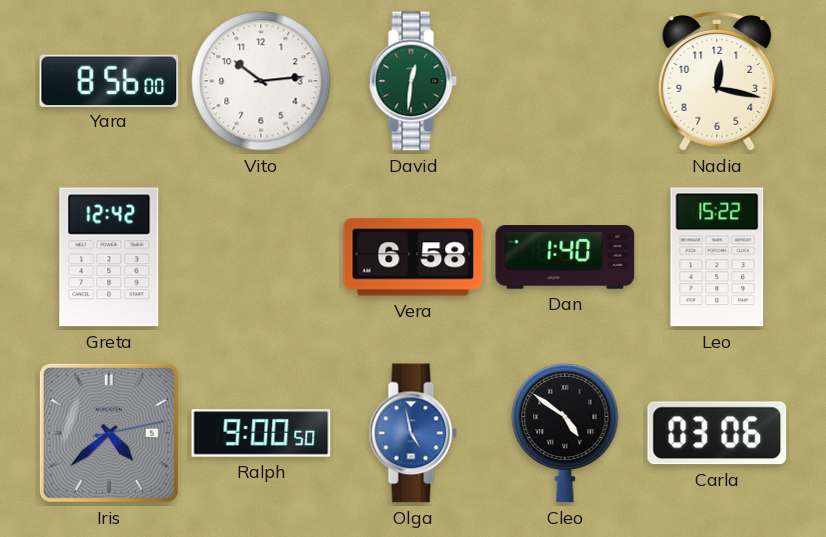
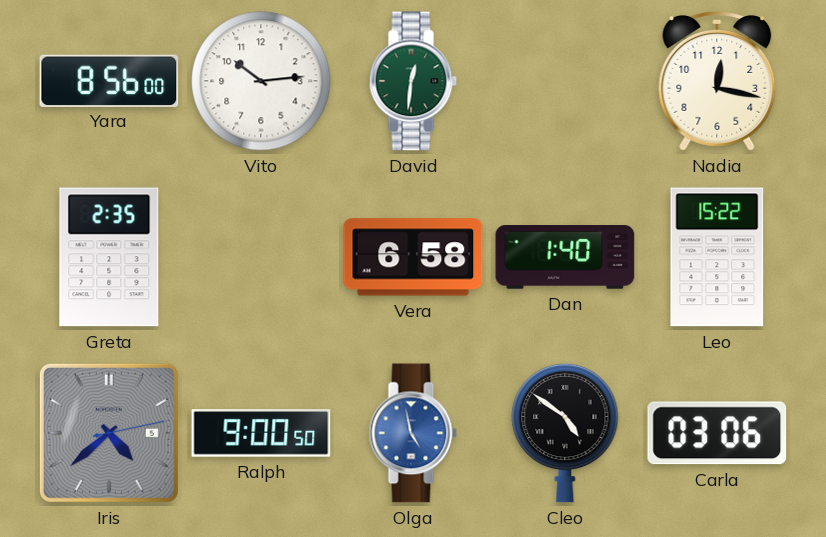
Greta: 12:42 -> 2:35 (109, 257)
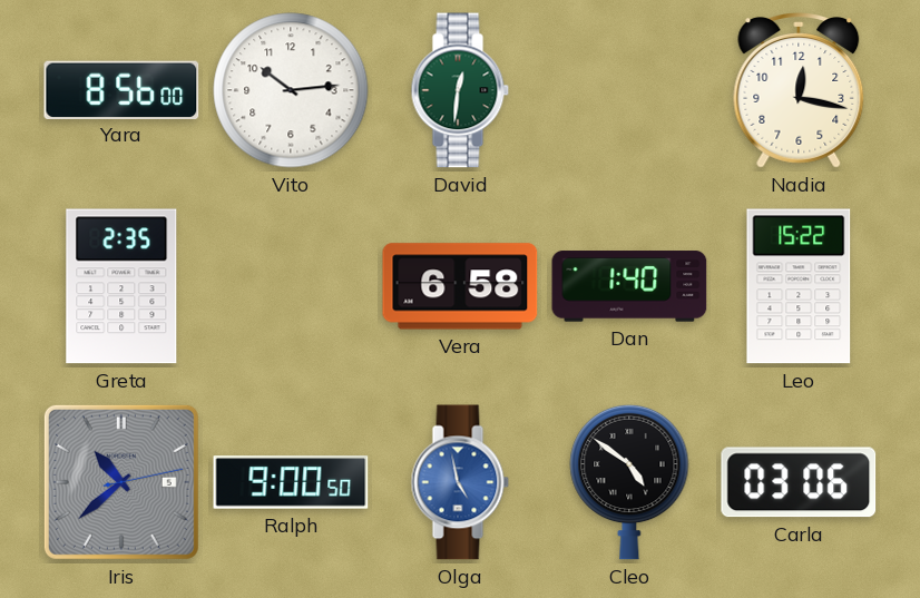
Iris: 4:38 -> 10:38 (121, 482)
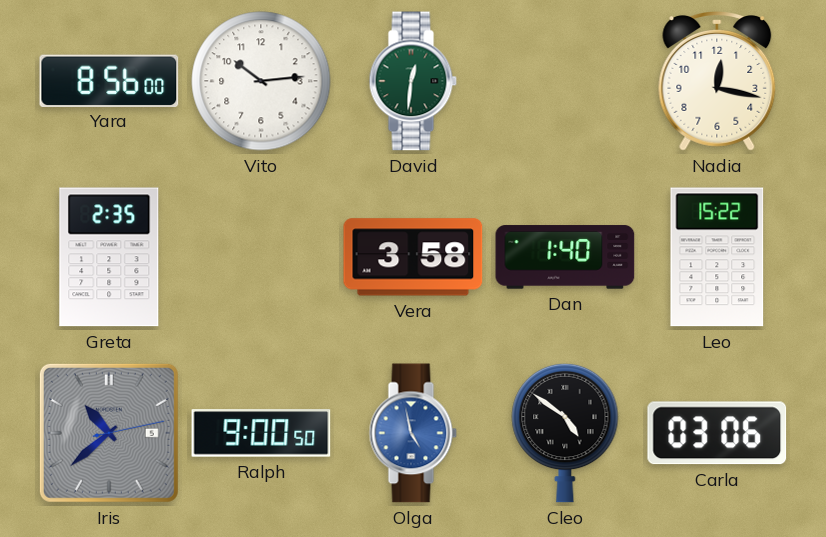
Vera: 6:58 -> 3:58 (413, 257)
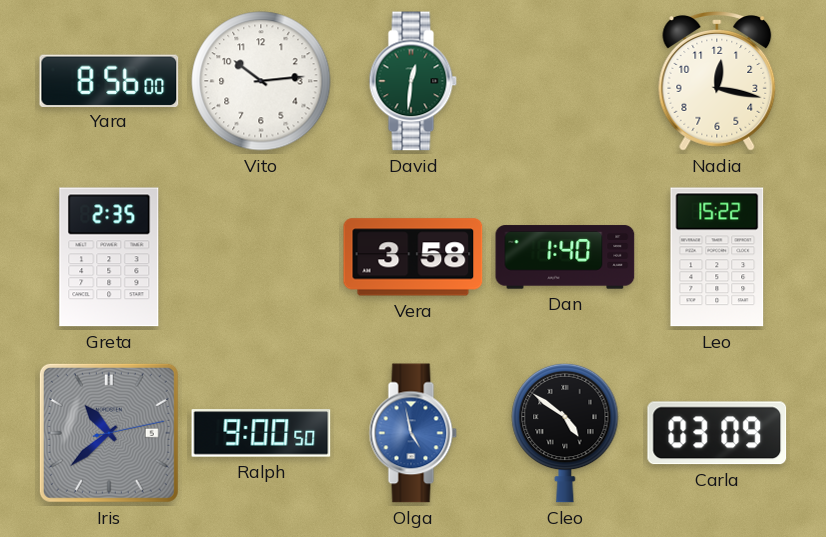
Carla: 03:06 -> 03:09 (717, 433)
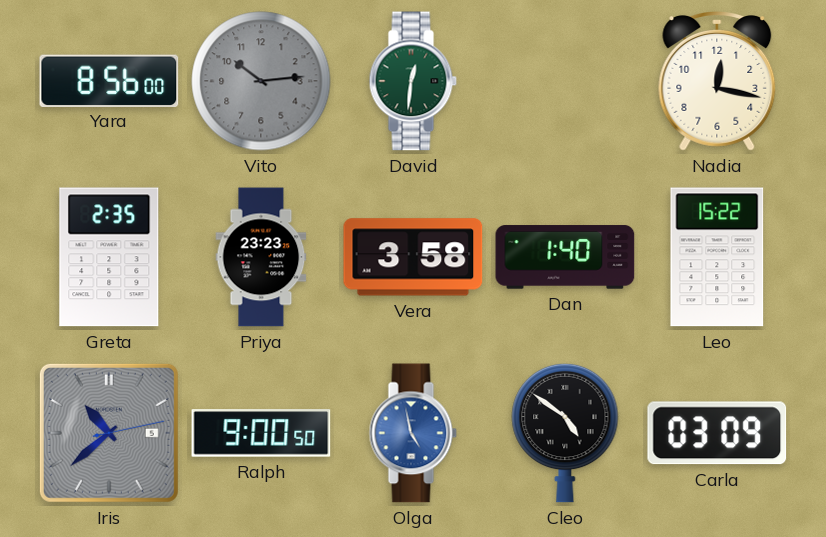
Vito dial: white -> grey (261, 81)
Priya: none -> 23:23 (261, 257)
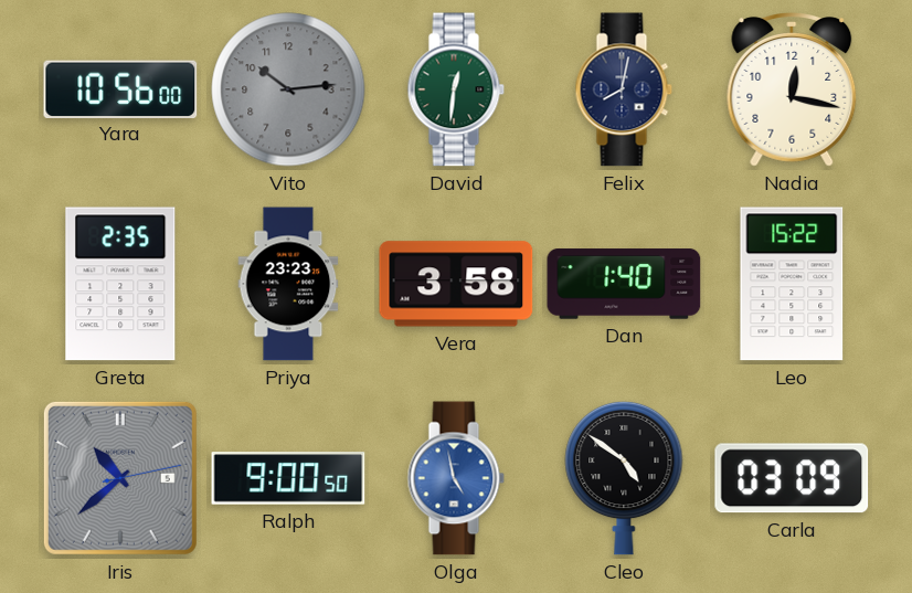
Yara: 8:56 -> 10:56 (120, 88)
Felix: none -> 8:02 (624, 89)
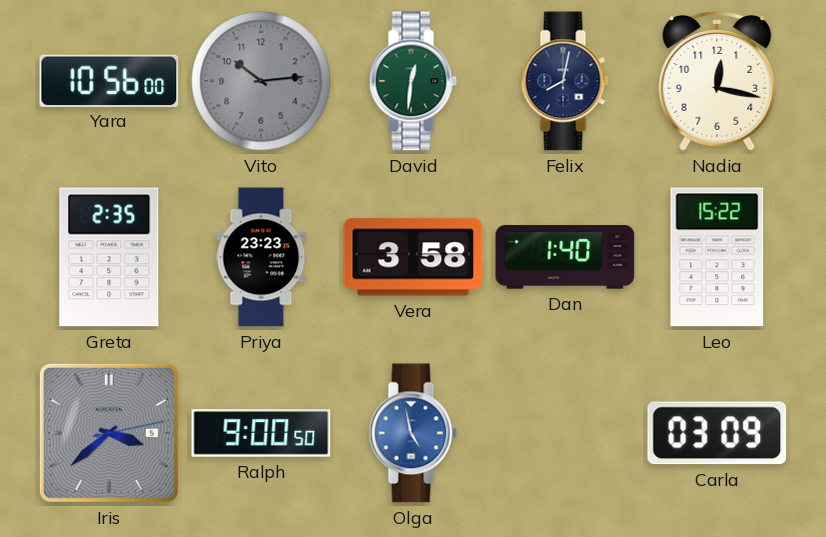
Iris: 10:38 -> 3:38 (109, 433)
Cleo: 4:51 -> none (624, 478)
